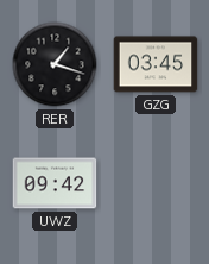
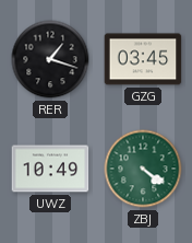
UWZ: 09:42 -> 10:49 (50, 169)
ZBJ: none -> 4:21 (143, 169)
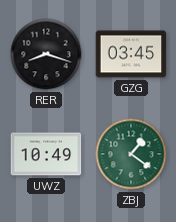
RER: 1:18 -> 8:18 (46, 54)
ZBJ: 4:21 -> 1:21 (131, 154)
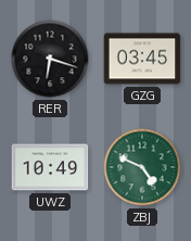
RER: 8:18 -> 6:18 (50, 59)
ZBJ: 1:21 -> 4:49 (142, 167)
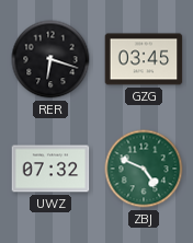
UWZ: 10:49 -> 07:32 (50, 169)
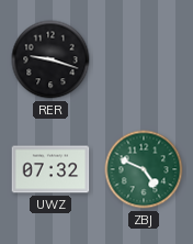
RER: 6:18 -> 9:18 (50, 59)
GZG: 03:45 -> none (144, 59)
